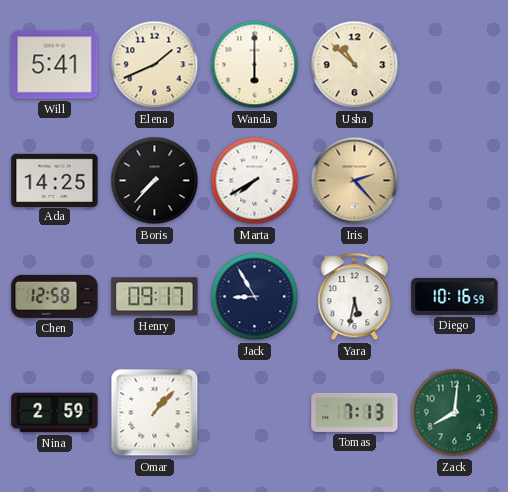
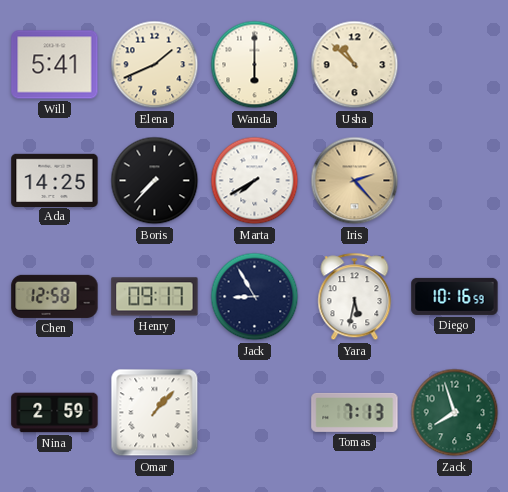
Zack: 8:01 -> 7:57 (455, 413)
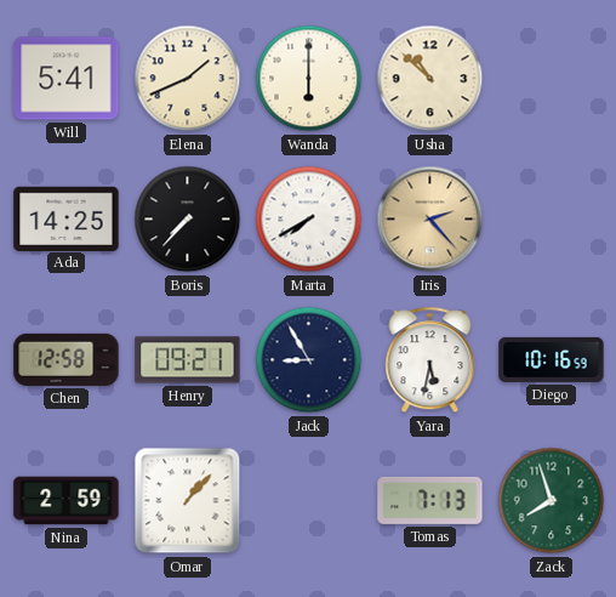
Henry: 09:17 -> 09:21 (188, 360)
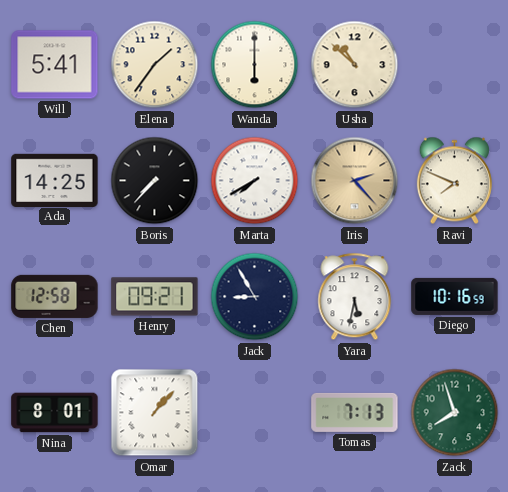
Elena: 1:41 -> 1:36 (155, 65)
Ravi: none -> 7:49 (454, 181)
Nina: 2:59 -> 8:01 (55, 413)
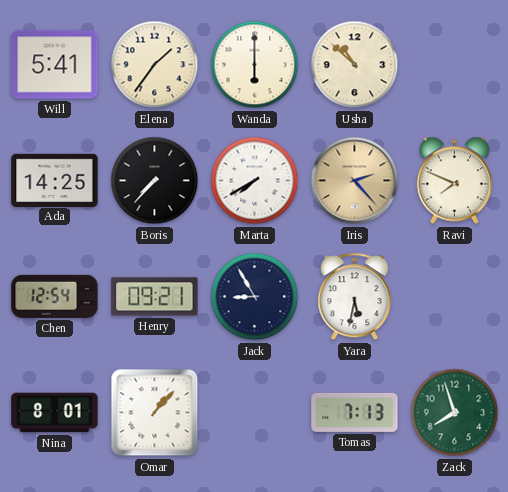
Chen: 12:58 -> 12:54 (55, 296)
Diego: 10:16 -> none (455, 296)
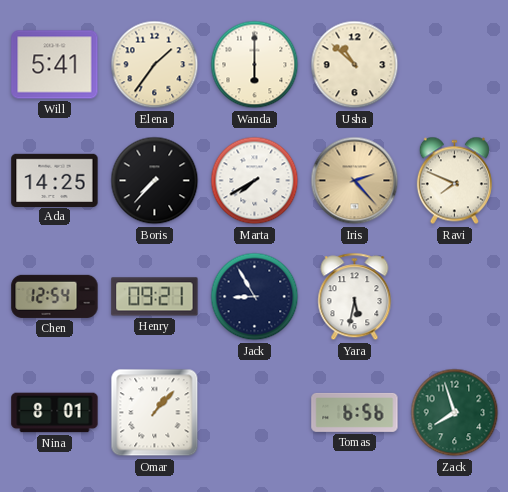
Tomas: 7:13 -> 6:56 (355, 412)
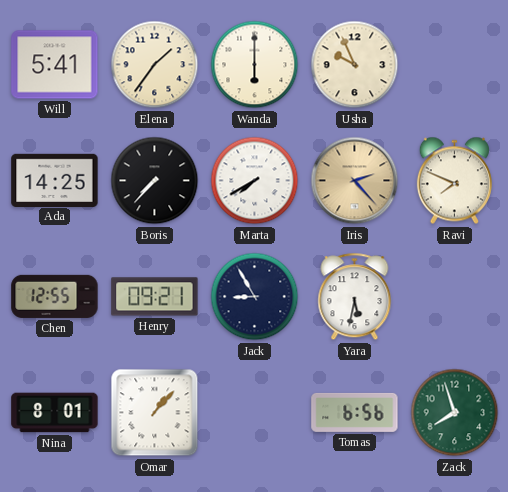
Usha: 10:52 -> 9:56 (355, 65)
Chen: 12:54 -> 12:55 (55, 296)
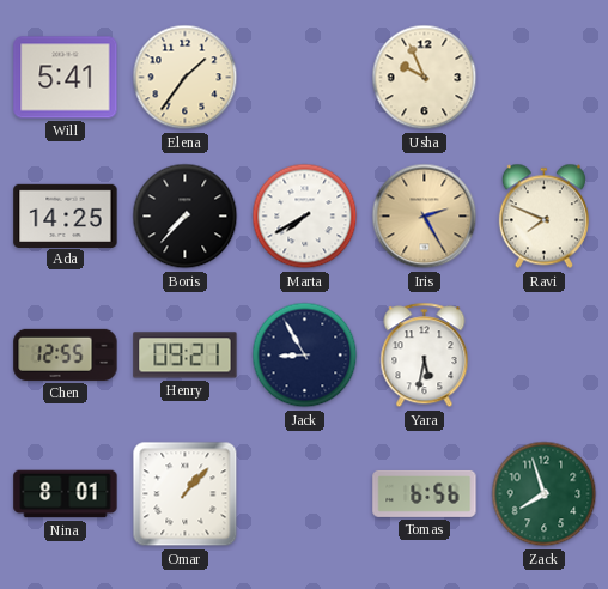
Wanda: 6:00 -> none (255, 65)
Iris: 2:23 -> 2:25 (425, 217)
